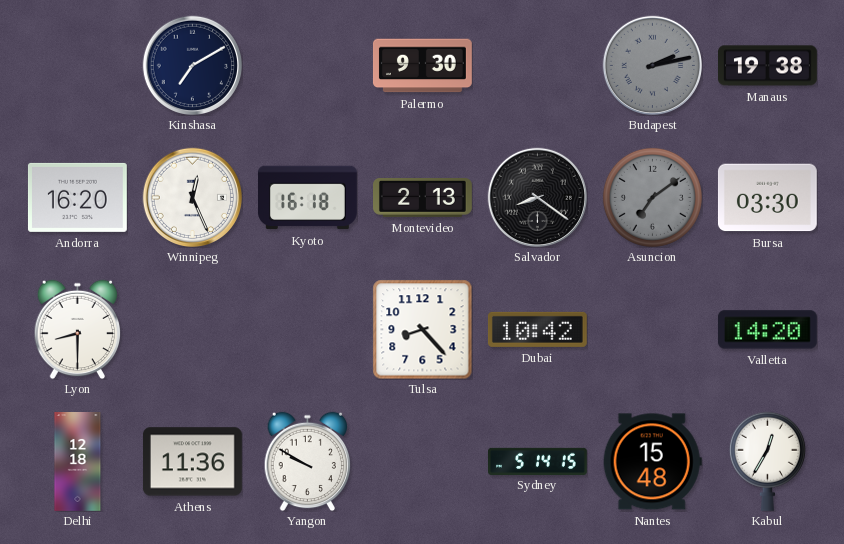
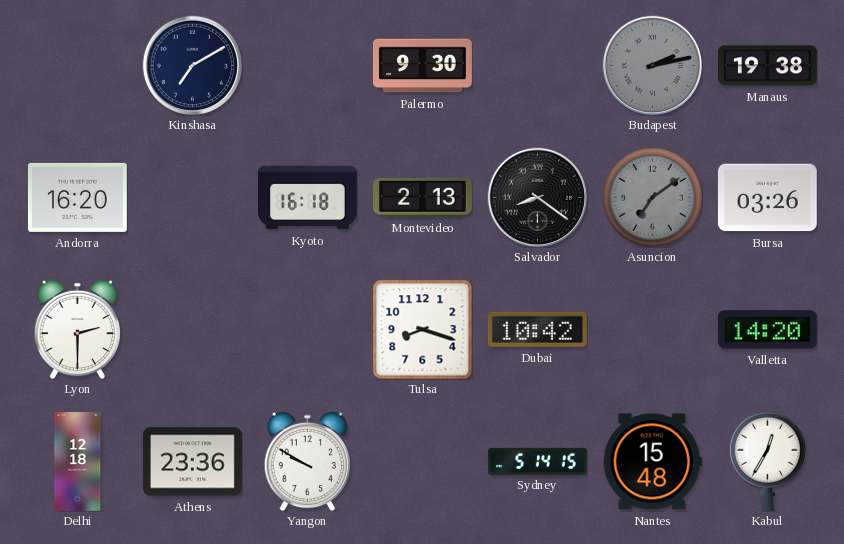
Winnipeg: 12:26 -> none (192, 197)
Bursa: 03:30 -> 03:26 (767, 198)
Lyon: 8:30 -> 2:30 (78, 329)
Tulsa: 8:23 -> 8:18 (422, 329)
Athens: 11:36 -> 23:36 (192, 462)
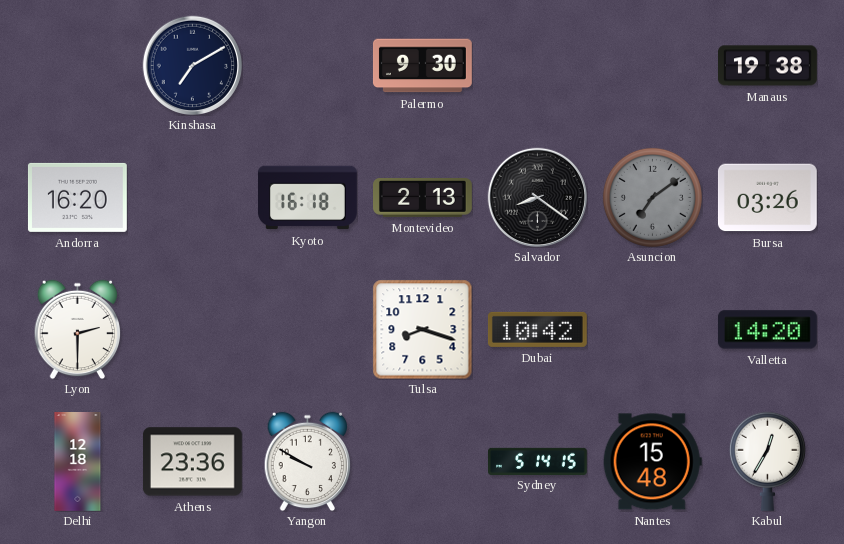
Budapest: 2:13 -> none (652, 65)
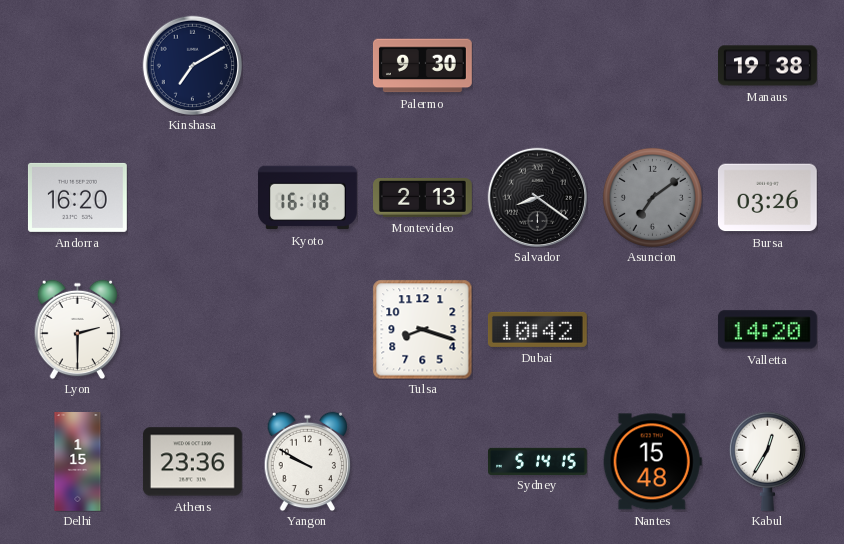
Delhi: 12:18 -> 1:15 (78, 462)
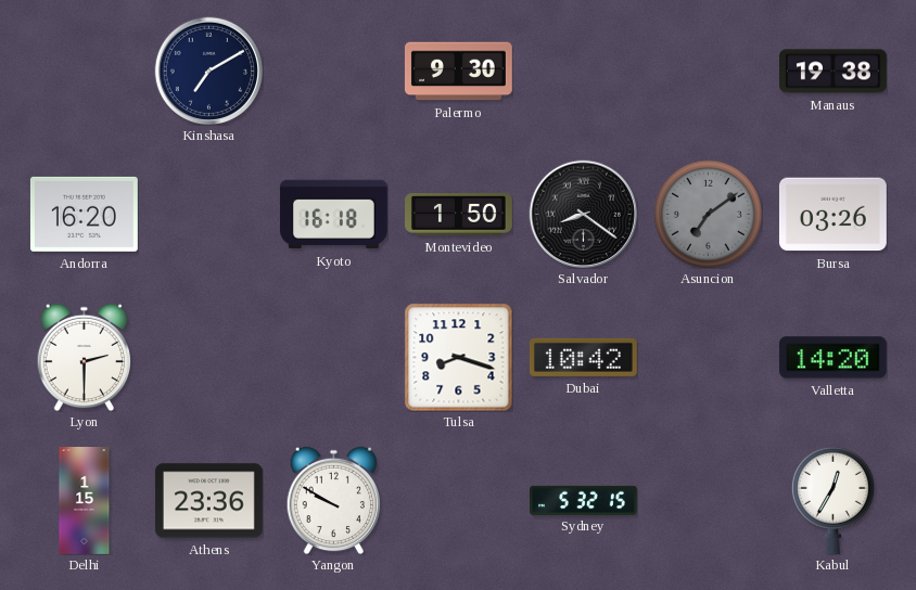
Montevideo: 2:13 -> 1:50 (459, 215)
Sydney: 5:14 -> 5:32 (584, 500)
Nantes: 15:48 -> none (652, 462)
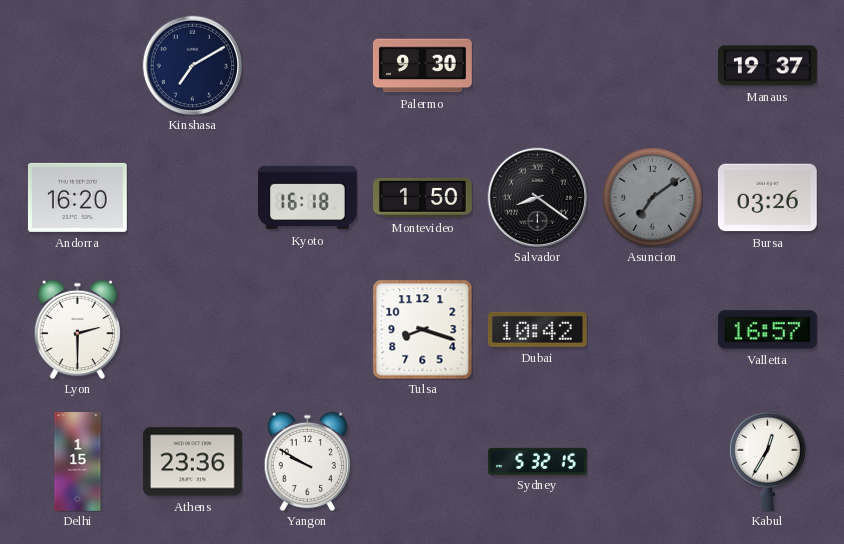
Manaus: 19:38 -> 19:37 (768, 66)
Valletta: 14:20 -> 16:57 (767, 330)
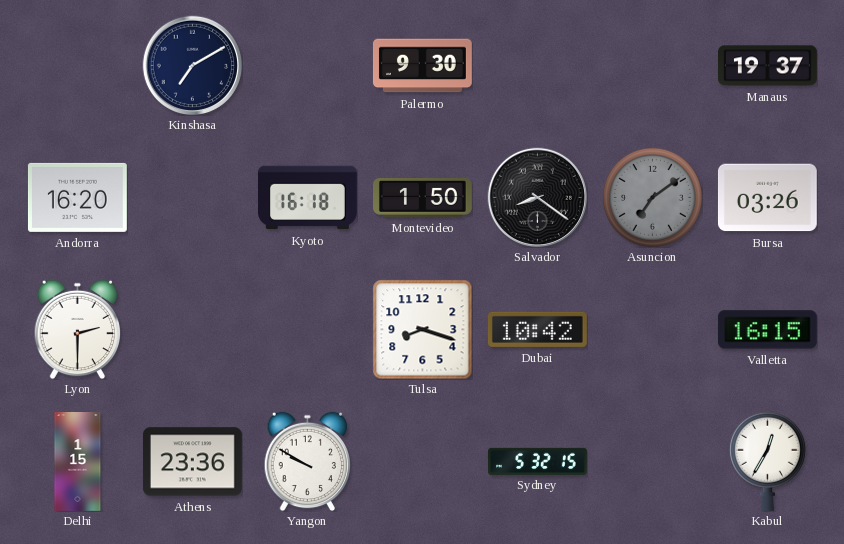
Valletta: 16:57 -> 16:15 (767, 330)
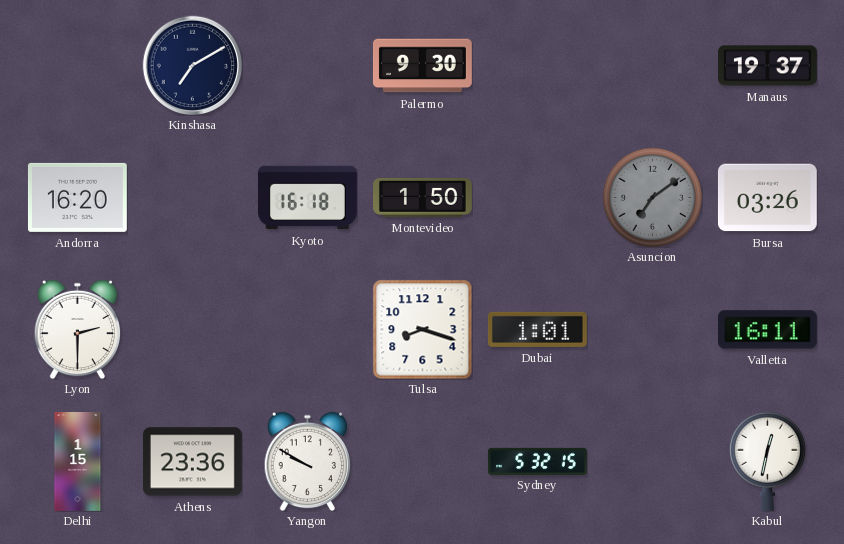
Salvador: 8:21 -> none (537, 197)
Dubai: 10:42 -> 1:01 (537, 329)
Valletta: 16:15 -> 16:11 (767, 330)
Kabul: 12:35 -> 12:32 (767, 461)
